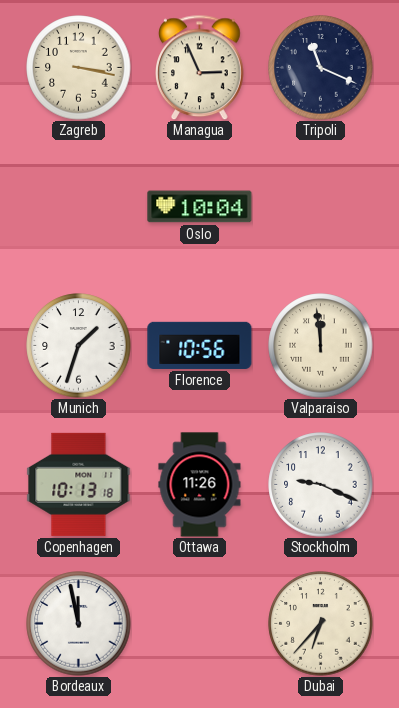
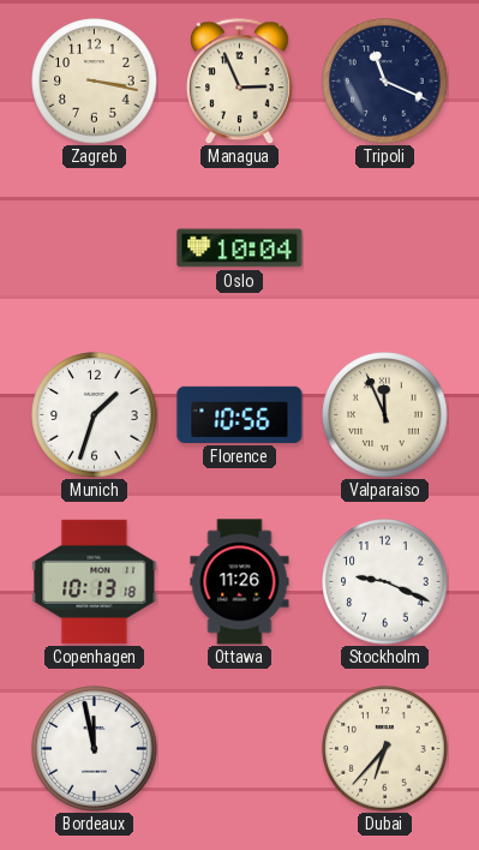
Valparaiso: 11:59 -> 11:56 (385, 415)
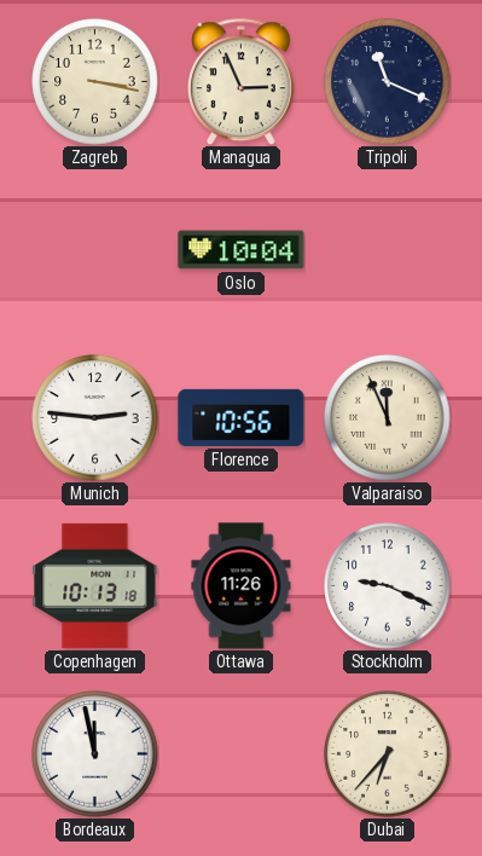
Munich: 1:33 -> 2:46 (95, 418)
